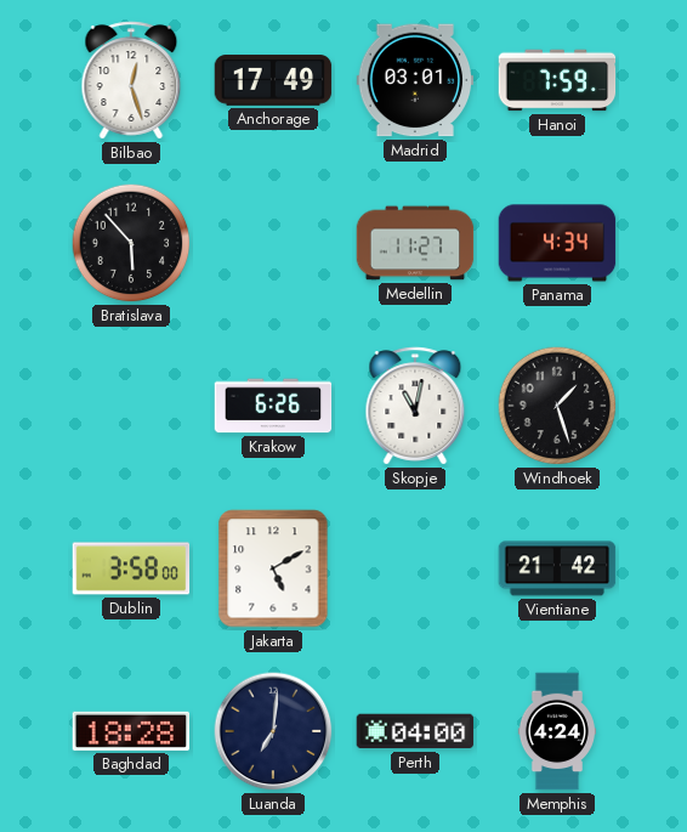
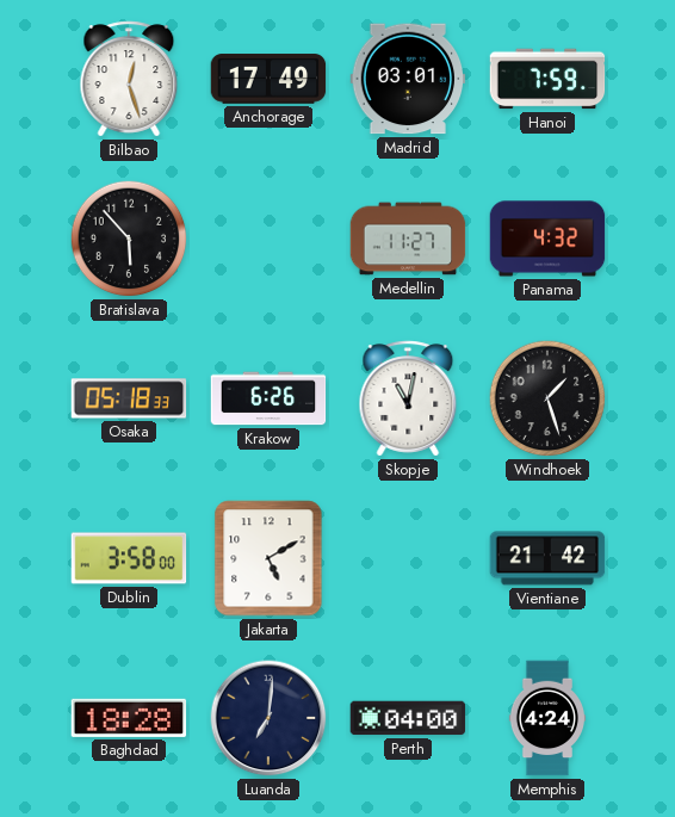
Panama: 4:34 -> 4:32 (547, 239)
Osaka: none -> 05:18 (129, 398)
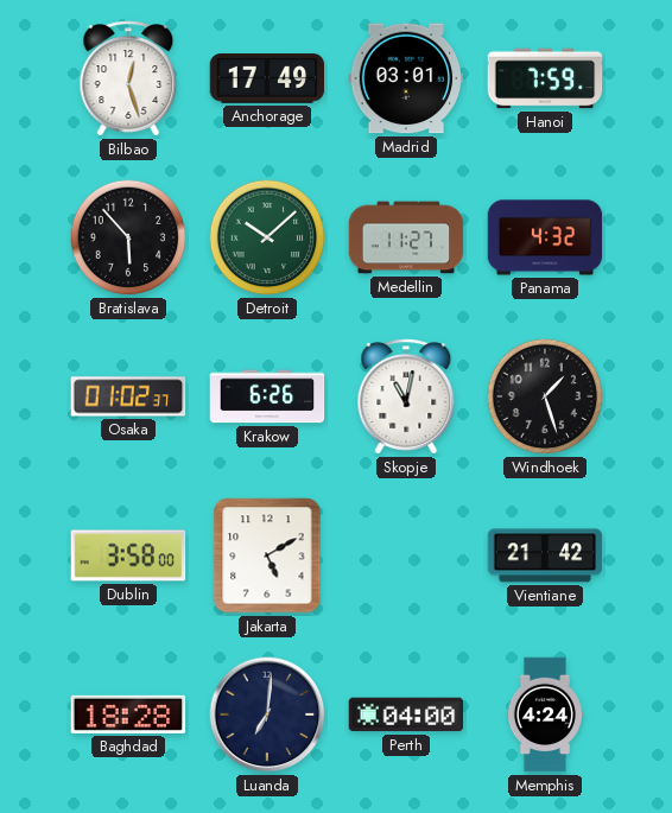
Detroit: none -> 10:08 (267, 237)
Osaka: 05:18 -> 01:02 (128, 396)
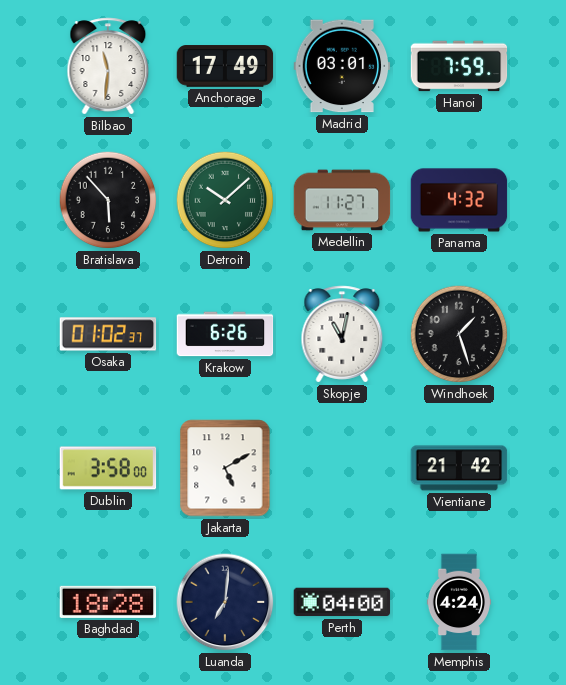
Bilbao: 12:27 -> 11:31 (108, 66)
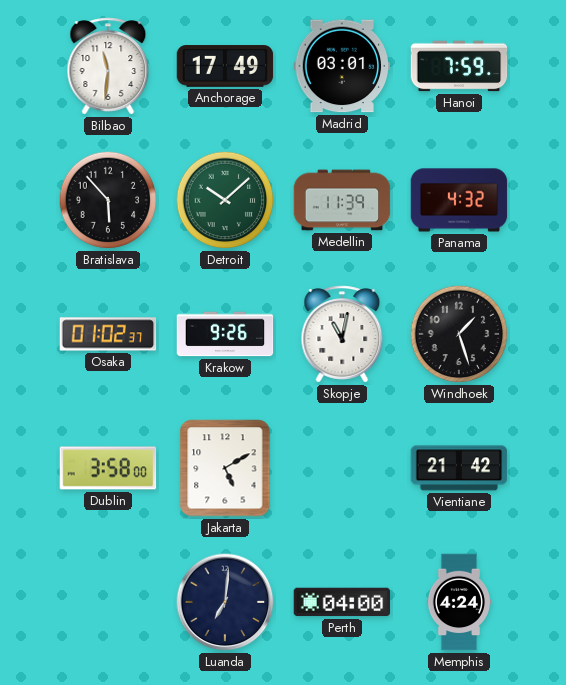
Medellin: 11:27 -> 11:39 (342, 200)
Krakow: 6:26 -> 9:26 (225, 334)
Baghdad: 18:28 -> none (108, 602)
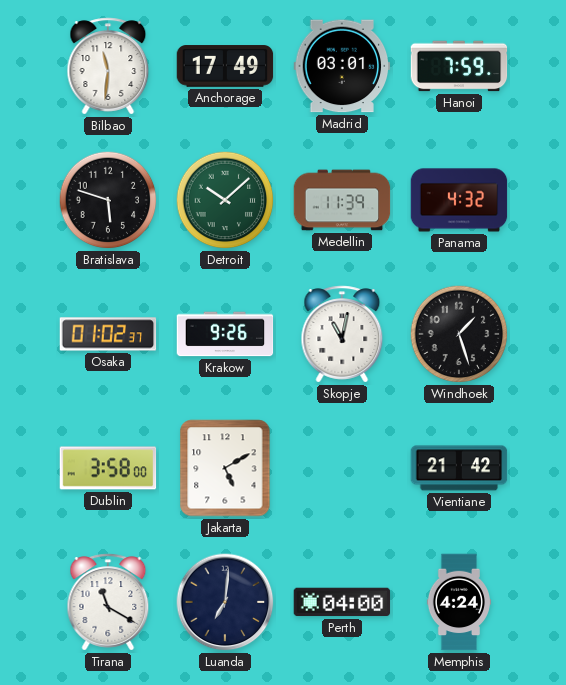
Bratislava: 5:53 -> 5:48 (108, 200)
Tirana: none -> 11:20 (108, 602)
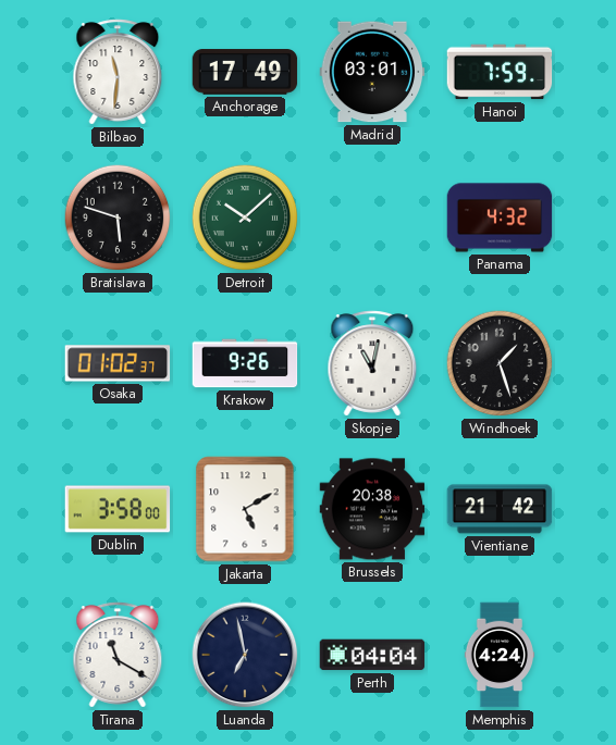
Medellin: 11:39 -> none (342, 200)
Brussels: none -> 20:38 (372, 509)
Luanda: 7:01 -> 6:58 (245, 655)
Perth: 04:00 -> 04:04 (372, 655)
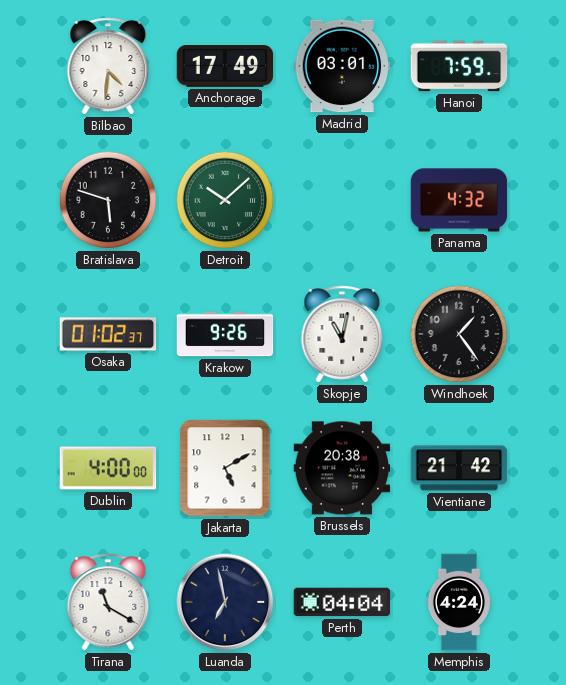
Bilbao: 11:31 -> 4:31 (108, 66)
Windhoek: 1:27 -> 1:24 (459, 334)
Dublin: 3:58 -> 4:00 (108, 468)
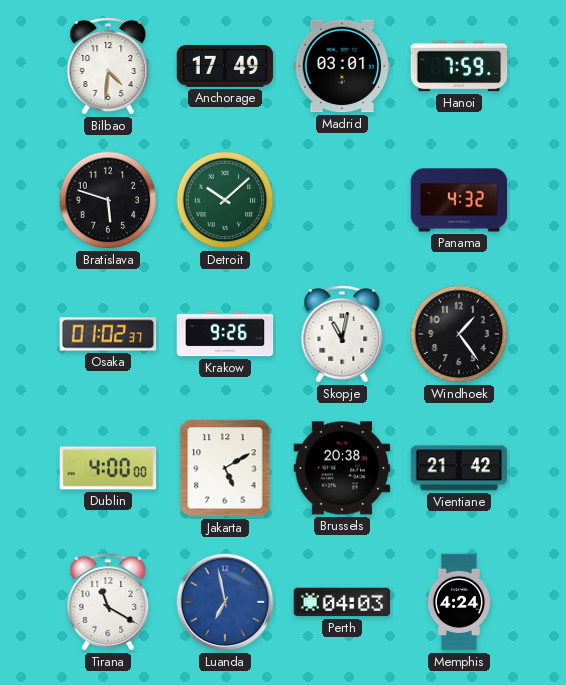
Luanda dial: navy -> blue (225, 602)
Perth: 04:04 -> 04:03 (342, 602)
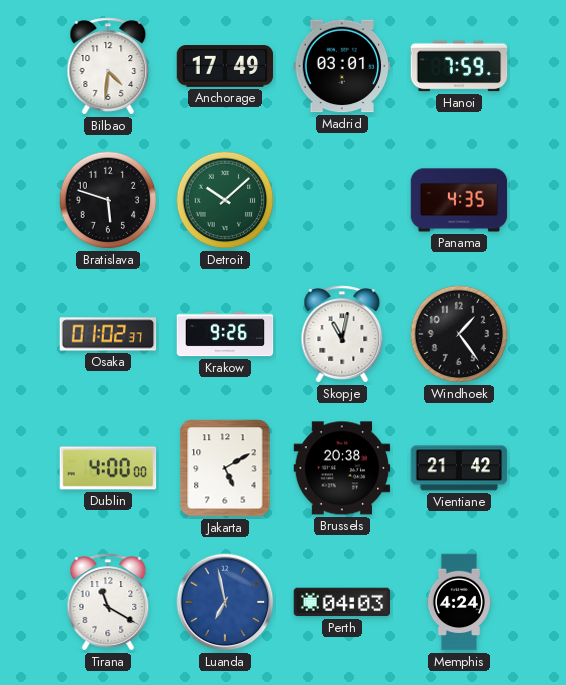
Panama: 4:32 -> 4:35 (459, 200)
